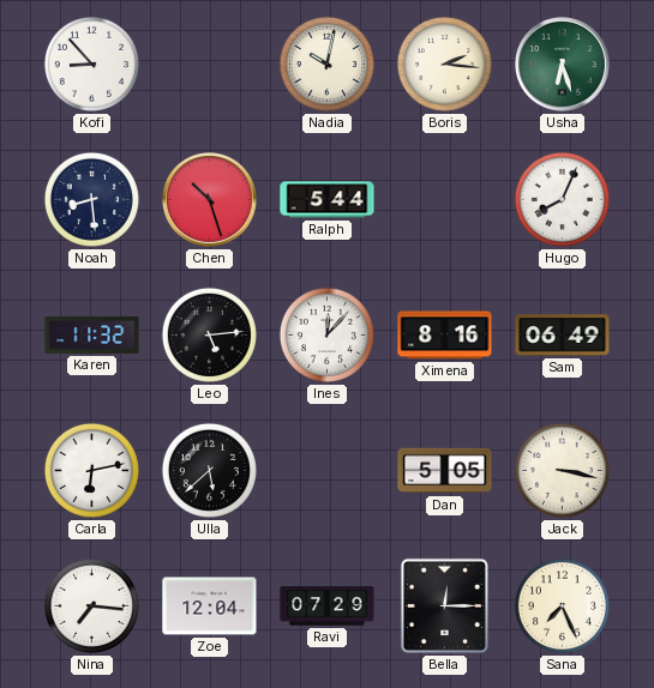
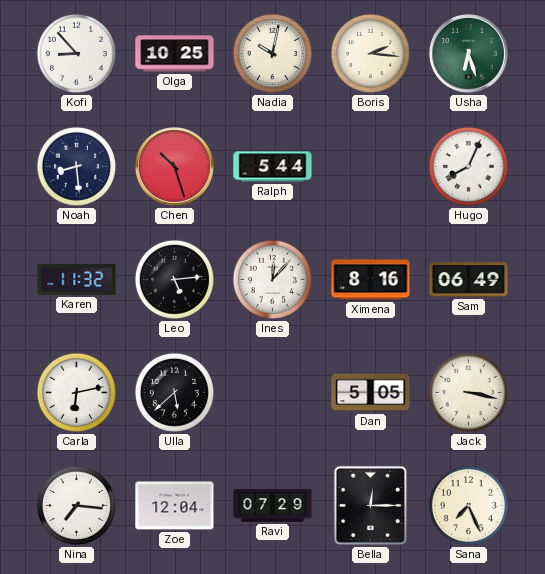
Olga: none -> 10:25 (175, 54)
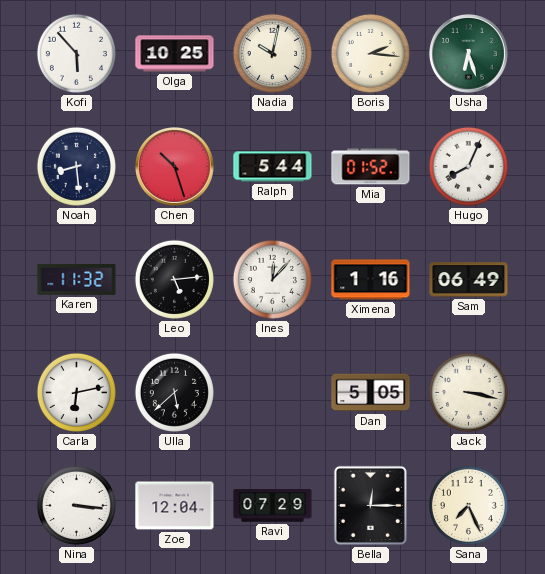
Kofi: 8:53 -> 5:53 (76, 53)
Mia: none -> 01:52 (371, 167)
Ximena: 8:16 -> 1:16 (371, 280)
Nina: 7:16 -> 3:16 (76, 505)
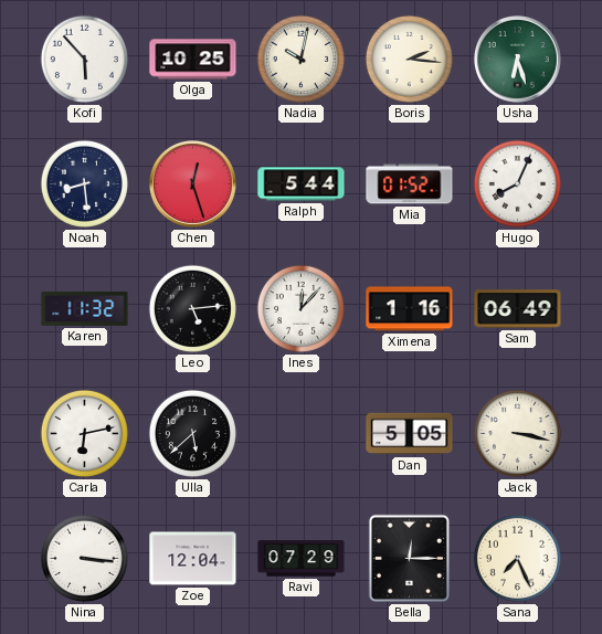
Chen: 10:27 -> 12:27 (193, 184)
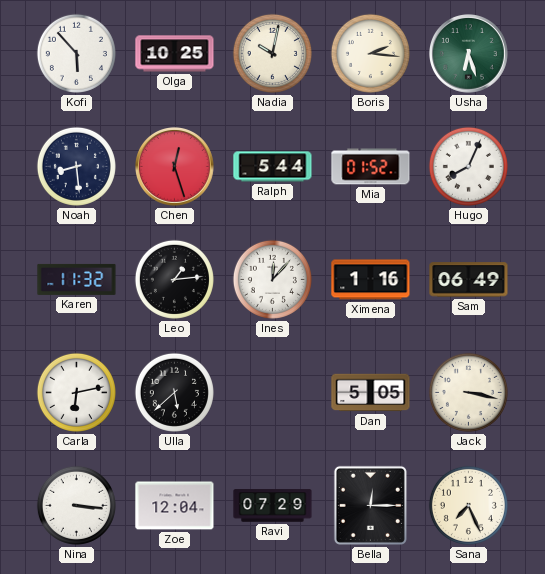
Leo: 5:14 -> 1:14 (174, 279)
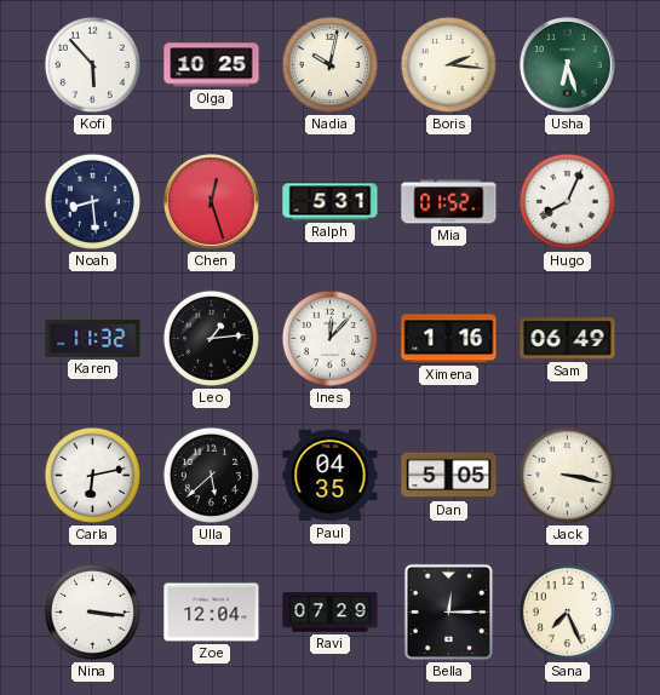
Ralph: 5:44 -> 5:31 (331, 202)
Paul: none -> 04:35 (331, 476)
